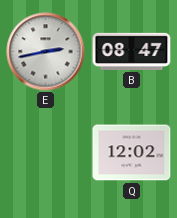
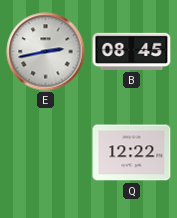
B: 08:47 -> 08:45 (132, 51)
Q: 12:02 -> 12:22 (132, 153)
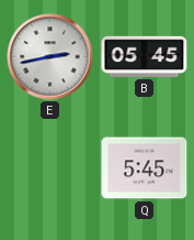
B: 08:45 -> 05:45 (145, 56)
Q: 12:22 -> 5:45 (145, 168)
